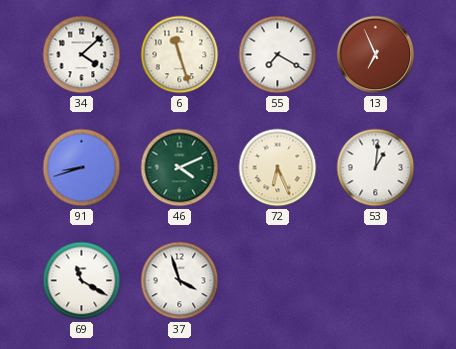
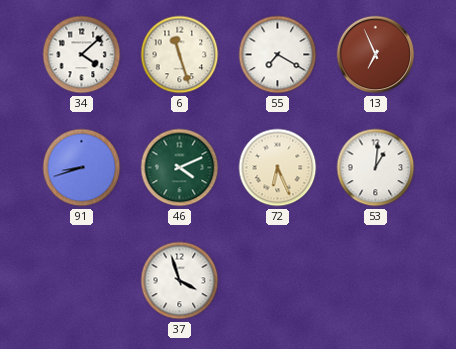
69: 11:20 -> none (82, 281)
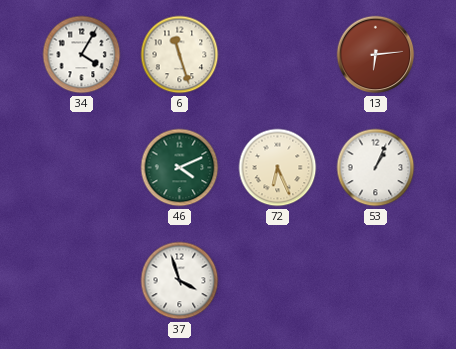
34: 4:08 -> 4:05 (82, 55)
55: 7:20 -> none (278, 55)
13: 6:56 -> 6:14 (376, 55)
91: 8:42 -> none (82, 168)
53: 1:01 -> 1:04 (376, 168)
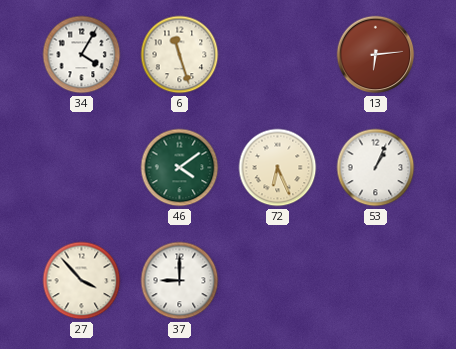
46: 4:11 -> 4:09 (180, 168)
27: none -> 3:53 (82, 281)
37: 3:57 -> 9:00 (180, 281)
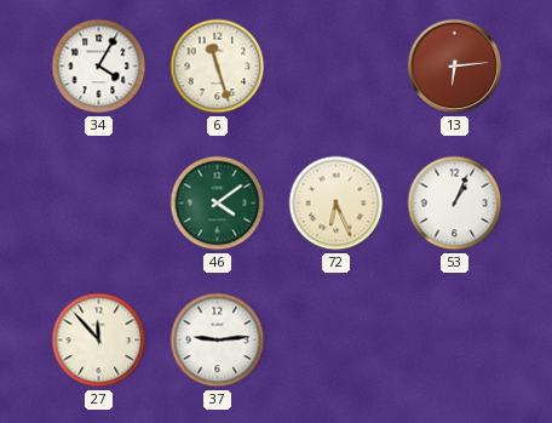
27: 3:53 -> 11:53 (99, 341)
37: 9:00 -> 9:14 (218, 341)
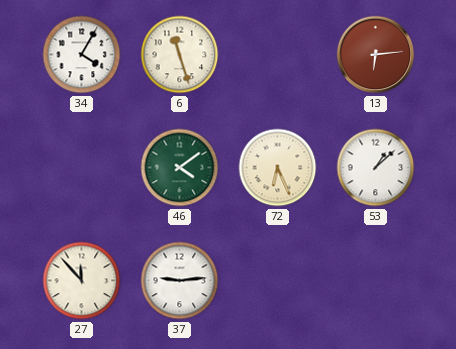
53: 1:04 -> 1:08 (376, 168)
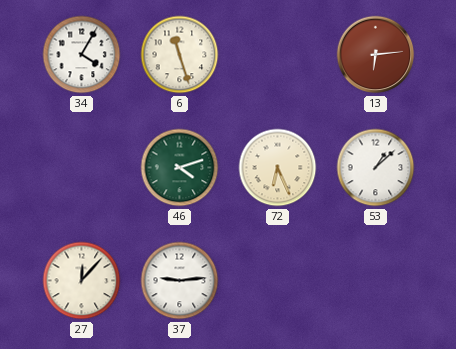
46: 4:09 -> 4:12 (180, 168)
27: 11:53 -> 12:07 (82, 281)
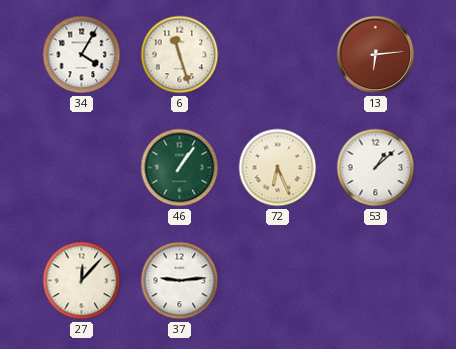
46: 4:12 -> 1:06 (180, 168)
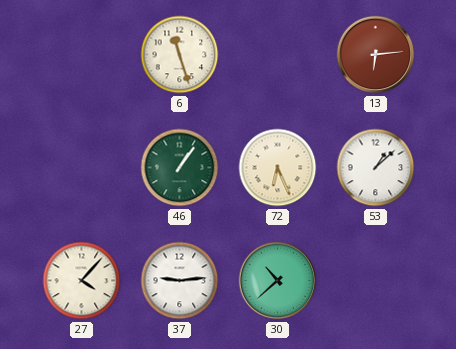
34: 4:05 -> none (82, 55)
27: 12:07 -> 4:07 (82, 281)
30: none -> 10:38 (278, 281)
